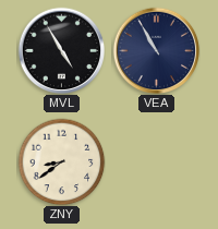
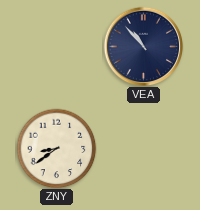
MVL: 4:55 -> none (61, 50)
VEA: 10:55 -> 10:53 (143, 46)
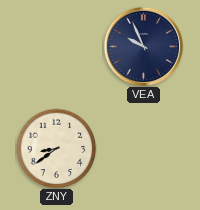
VEA: 10:53 -> 9:56 (143, 46)
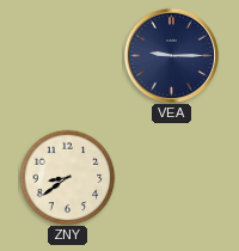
VEA: 9:56 -> 9:15 (171, 55)
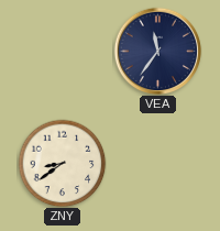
VEA: 9:15 -> 11:36 (157, 51)
